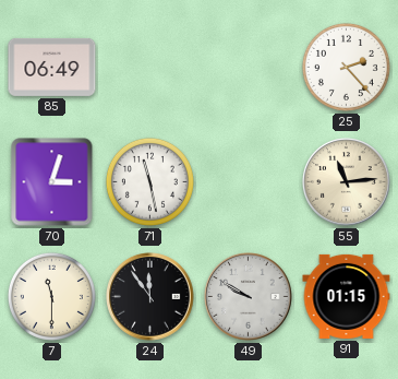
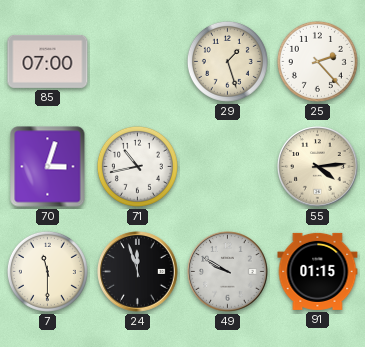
85: 06:49 -> 07:00 (48, 61)
29: none -> 1:27 (227, 61)
71: 11:28 -> 10:43 (137, 166)
55: 11:14 -> 4:14 (318, 167)
24: 11:54 -> 11:57 (138, 272)
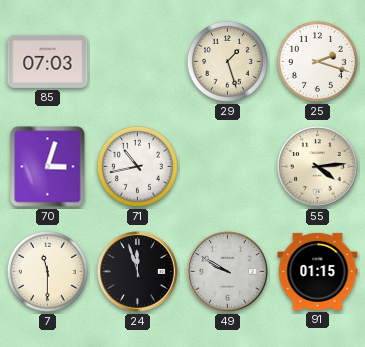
85: 07:00 -> 07:03 (48, 61)
25: 2:23 -> 2:18 (317, 61)
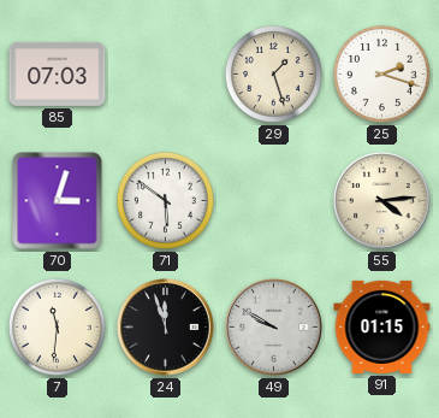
71: 10:43 -> 5:51 (165, 200)
7: 11:30 -> 11:31 (57, 326)
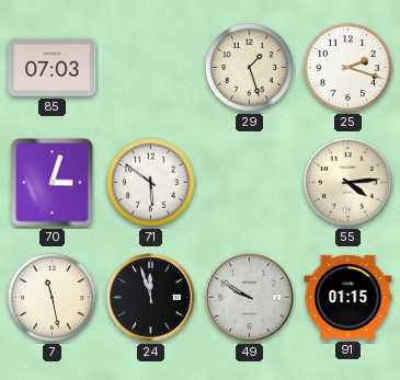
7: 11:31 -> 11:28 (52, 297)
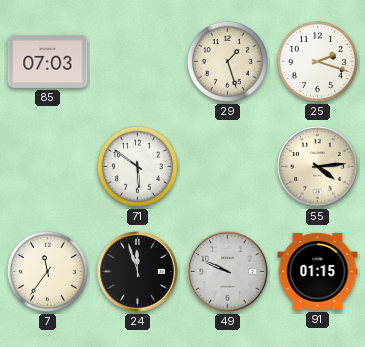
70: 3:03 -> none (53, 183)
7: 11:28 -> 11:36 (47, 271)
49: 9:50 -> 9:49 (228, 272)
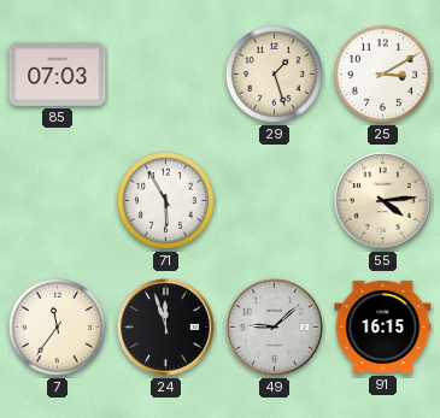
25: 2:18 -> 3:10 (382, 73)
71: 5:51 -> 5:55 (165, 200)
49: 9:49 -> 9:08 (275, 328)
91: 01:15 -> 16:15 (383, 326)
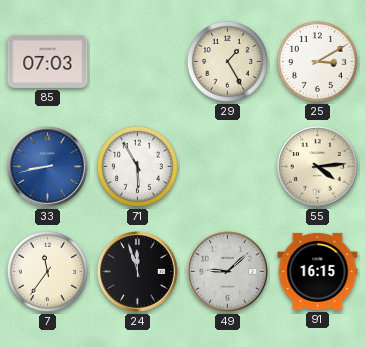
29: 1:27 -> 1:25 (227, 61)
33: none -> 8:43 (48, 167)
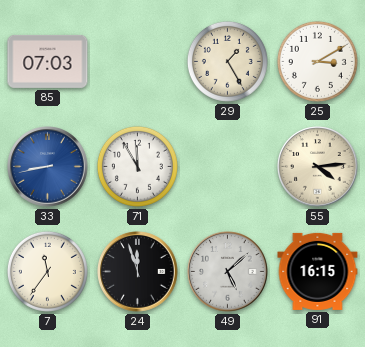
71: 5:55 -> 11:55 (137, 166)
49: 9:08 -> 5:08 (228, 272)
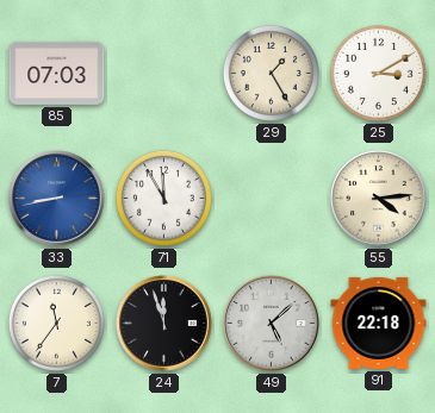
91: 16:15 -> 22:18 (379, 323)
